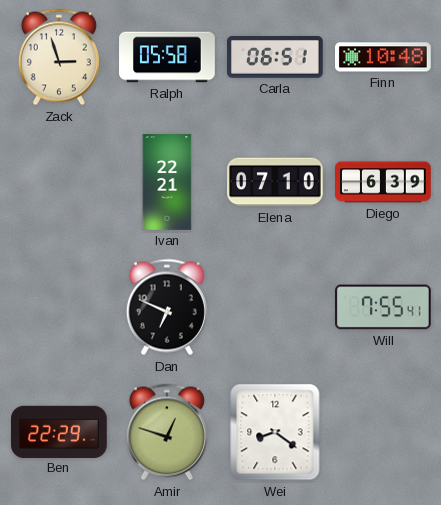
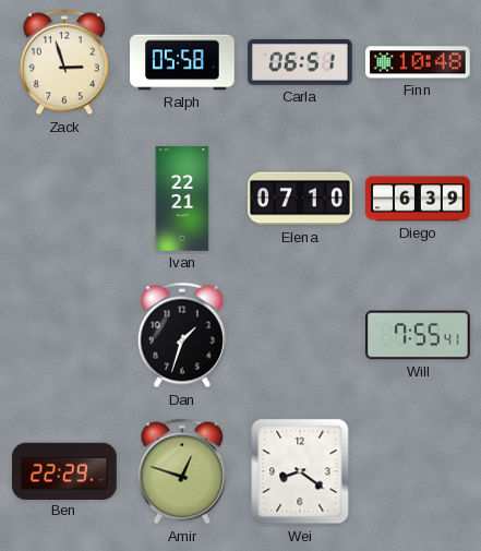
Dan: 6:49 -> 1:33 (182, 335)
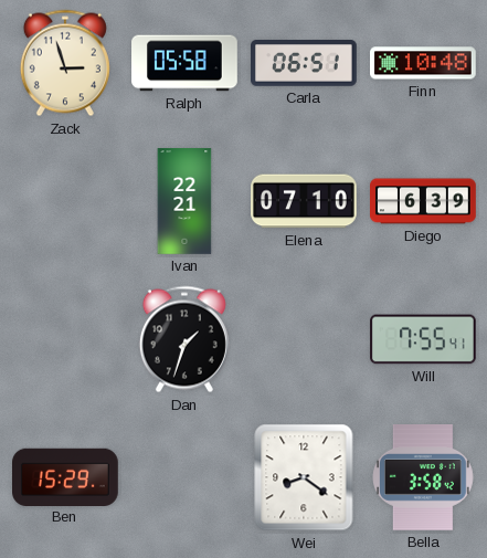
Ben: 22:29 -> 15:29 (66, 476)
Amir: 12:48 -> none (182, 471)
Bella: none -> 3:58 (424, 478)
